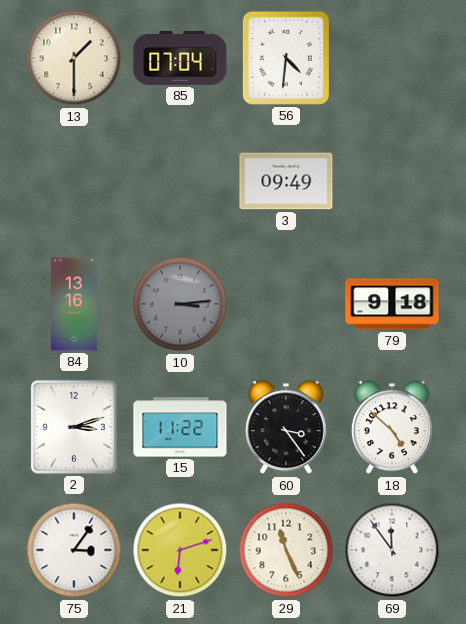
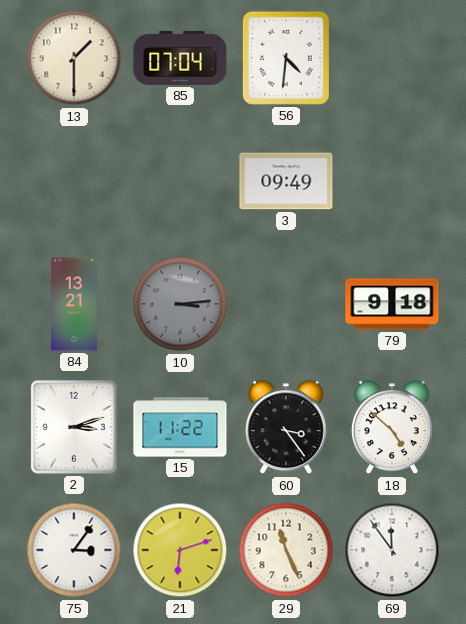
84: 13:16 -> 13:21 (75, 304)
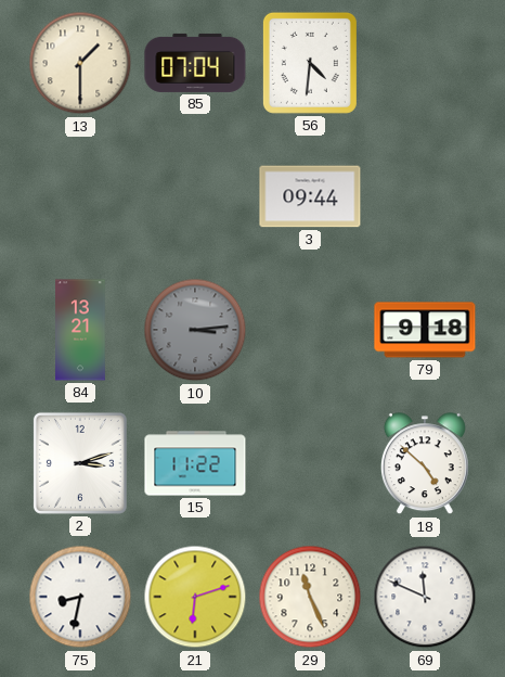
3: 09:49 -> 09:44 (310, 196)
60: 3:24 -> none (286, 428)
75: 3:06 -> 8:32 (80, 597)
69: 11:54 -> 11:49 (425, 597)
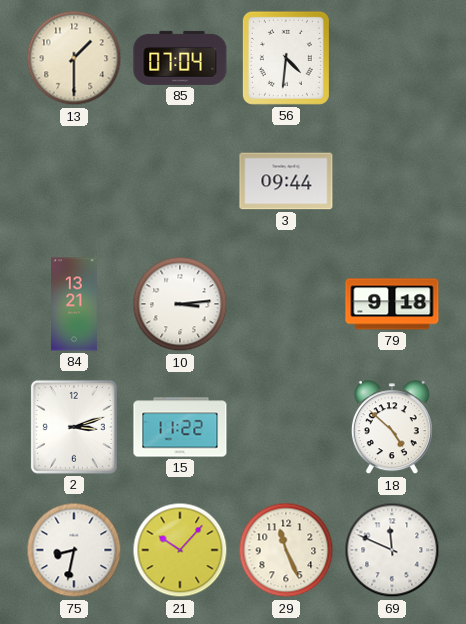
10 dial: grey -> white (180, 304)
21: 6:12 -> 10:07 (180, 550)
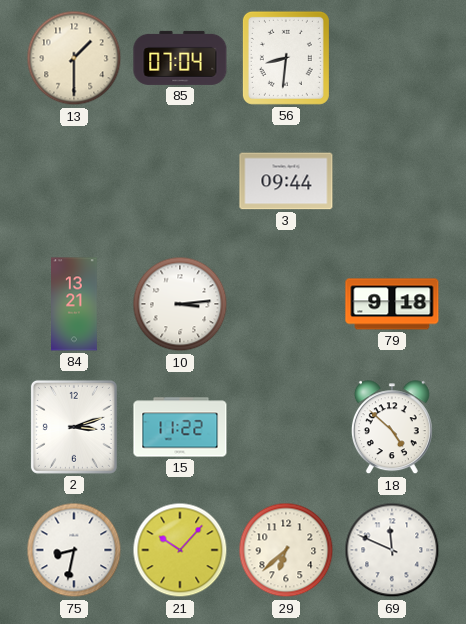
56: 4:31 -> 8:31 (286, 58)
29: 11:26 -> 6:38 (286, 550)
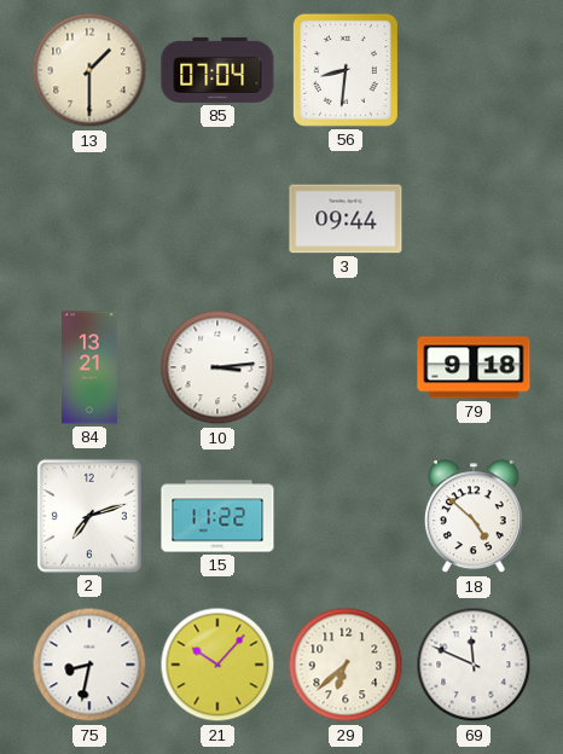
2: 3:12 -> 7:12 (89, 516)
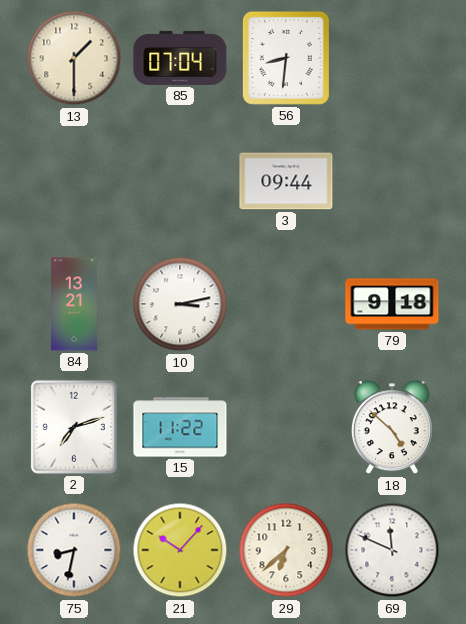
10: 3:14 -> 3:13 (180, 304)
